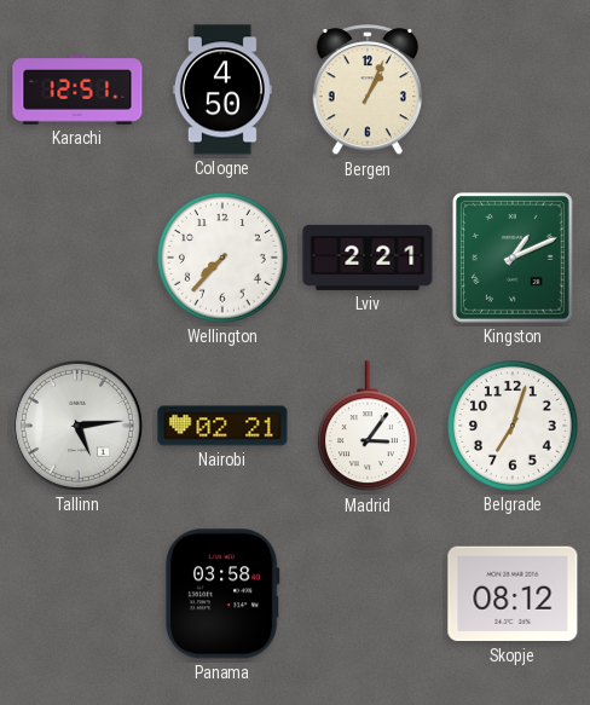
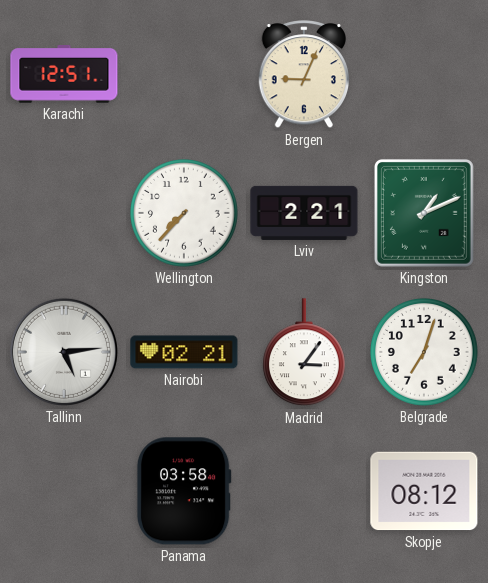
Cologne: 4:50 -> none (222, 89)
Bergen: 1:04 -> 9:04 (303, 75)
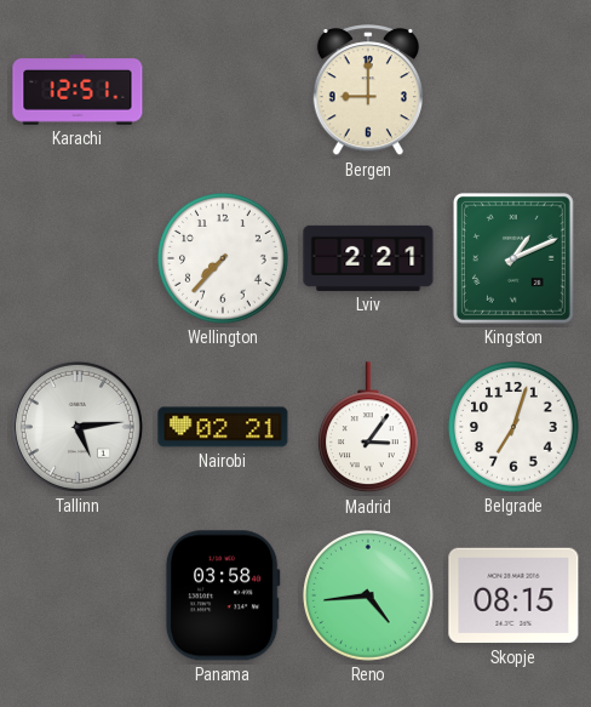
Bergen: 9:04 -> 9:00 (367, 91)
Reno: none -> 4:44 (369, 597)
Skopje: 08:12 -> 08:15 (513, 595)
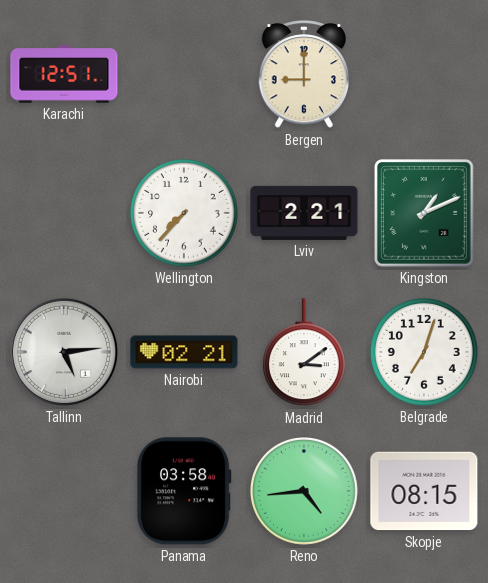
Madrid: 3:06 -> 3:09 (304, 353)
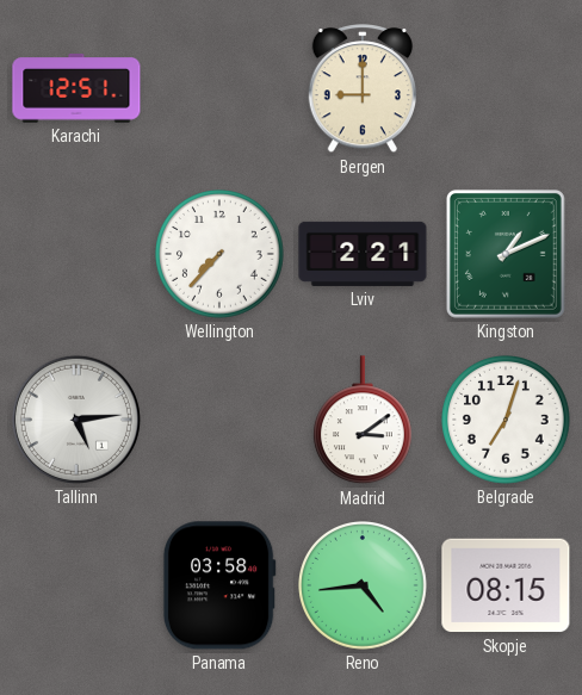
Nairobi: 02:21 -> none (184, 352)
